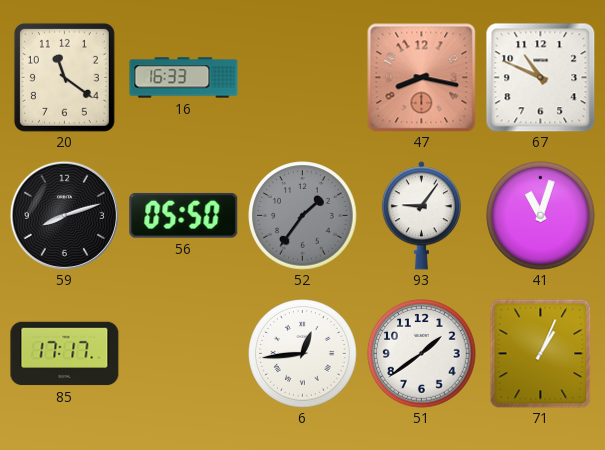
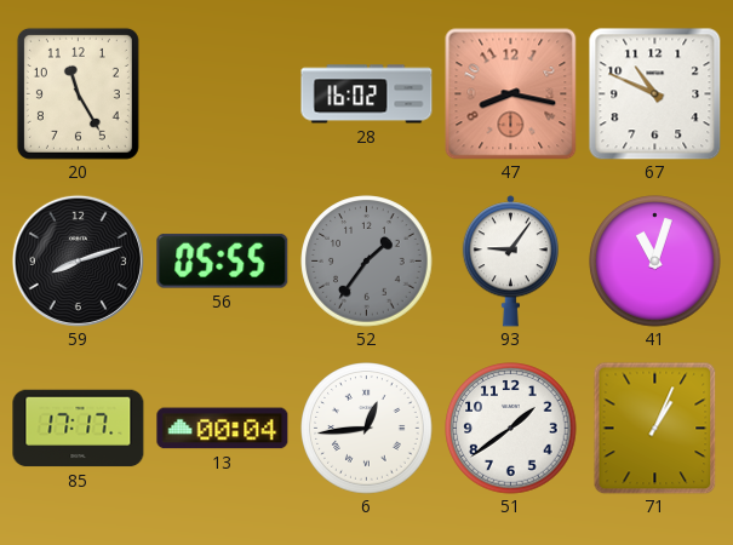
20: 11:21 -> 11:25 (78, 93)
16: 16:33 -> none (184, 78)
28: none -> 16:02 (367, 94)
56: 05:50 -> 05:55 (223, 260)
13: none -> 00:04 (223, 429)
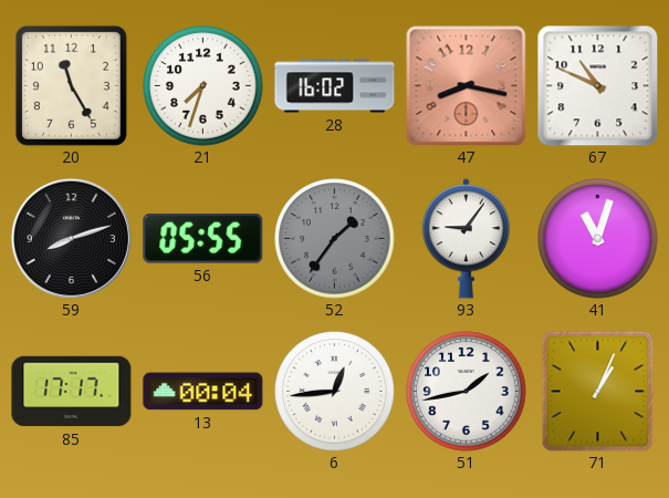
21: none -> 7:33 (203, 86)
51: 1:39 -> 1:43 (467, 392)
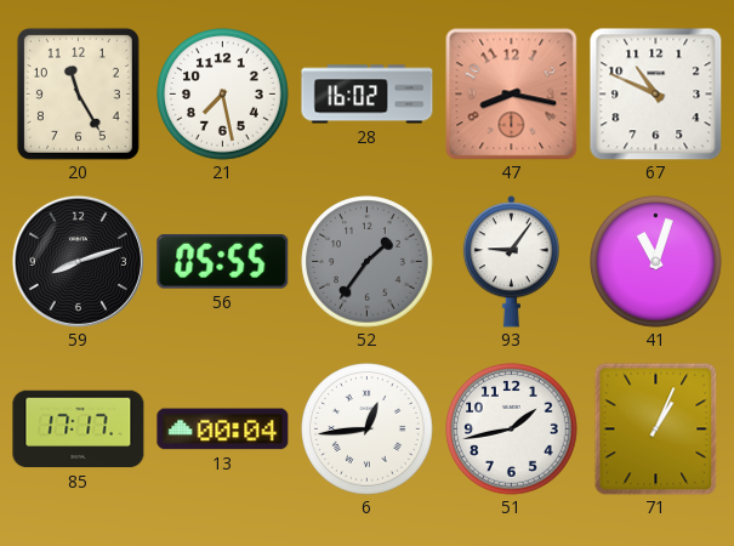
21: 7:33 -> 7:28 (223, 95)
